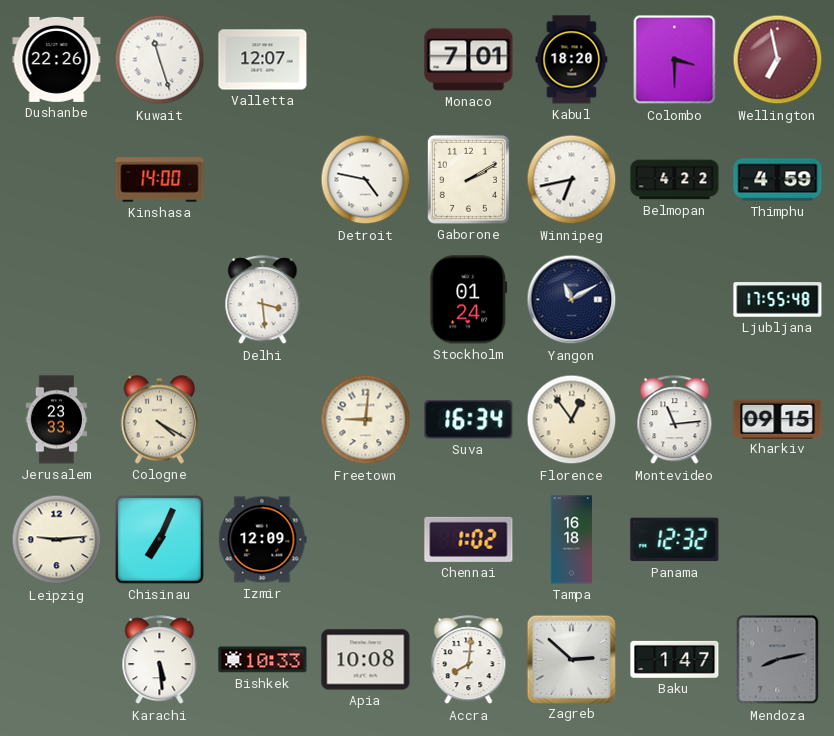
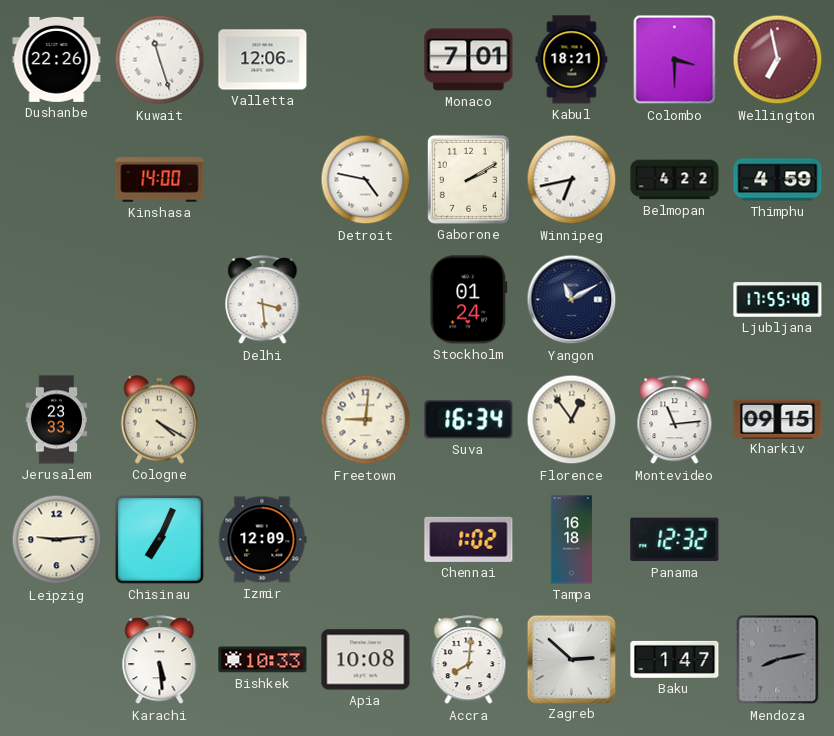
Valletta: 12:07 -> 12:06 (263, 60)
Kabul: 18:20 -> 18:21 (572, 60)
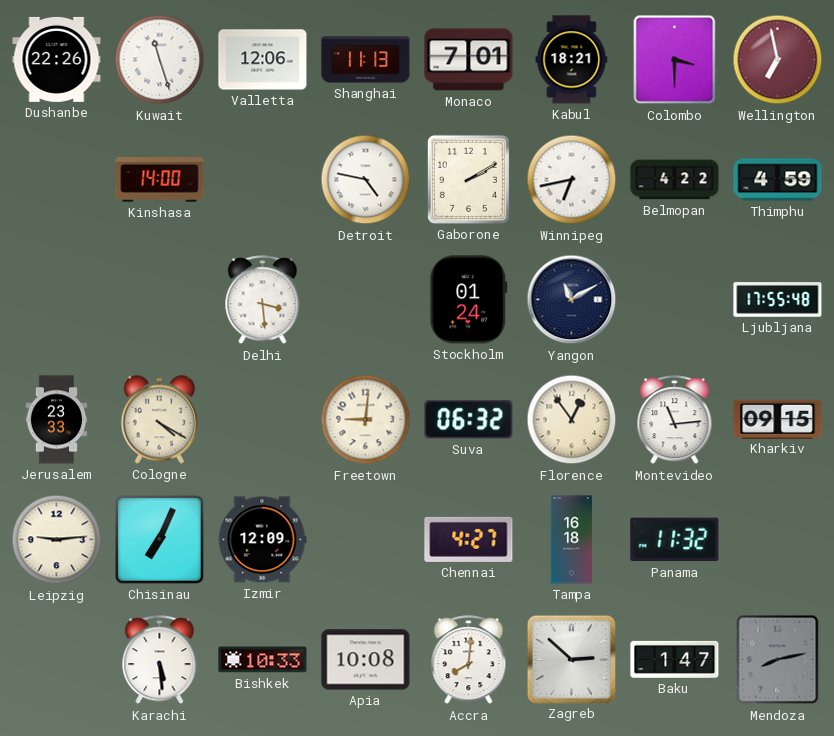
Shanghai: none -> 11:13 (366, 60)
Suva: 16:34 -> 06:32 (469, 420)
Chennai: 1:02 -> 4:27 (469, 539)
Panama: 12:32 -> 11:32 (675, 540)
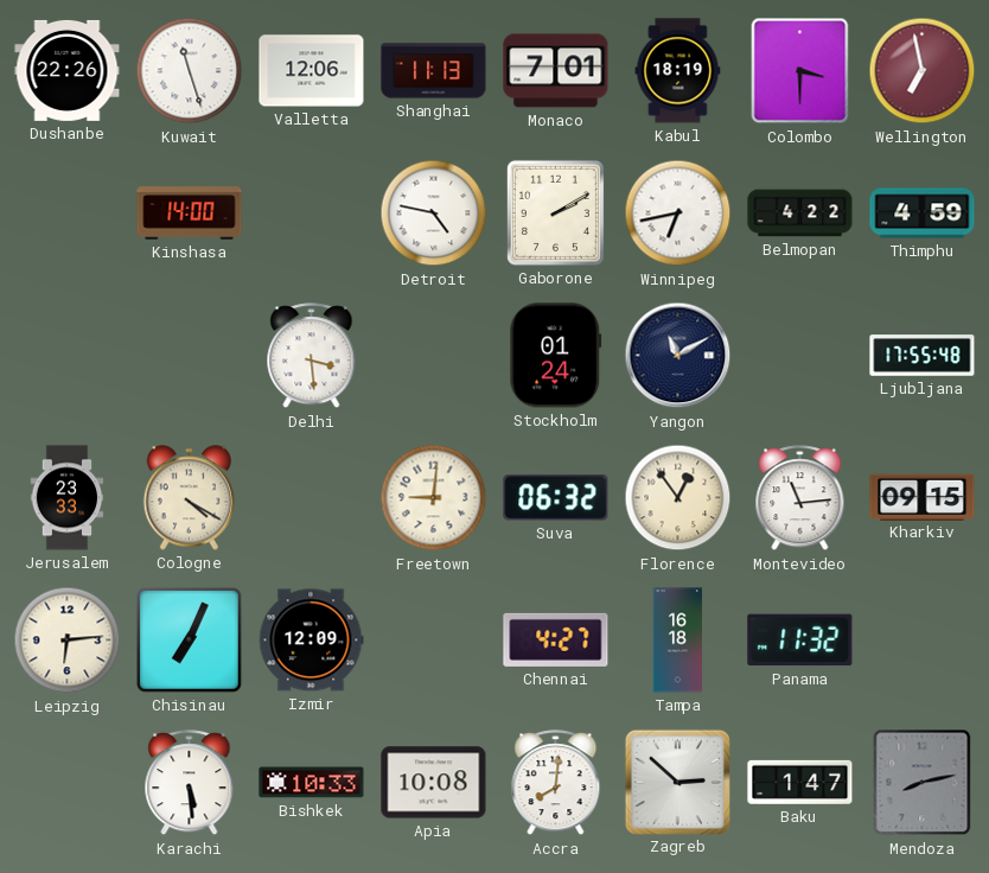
Kabul: 18:21 -> 18:19 (678, 71)
Leipzig: 9:14 -> 6:14 (68, 641)
